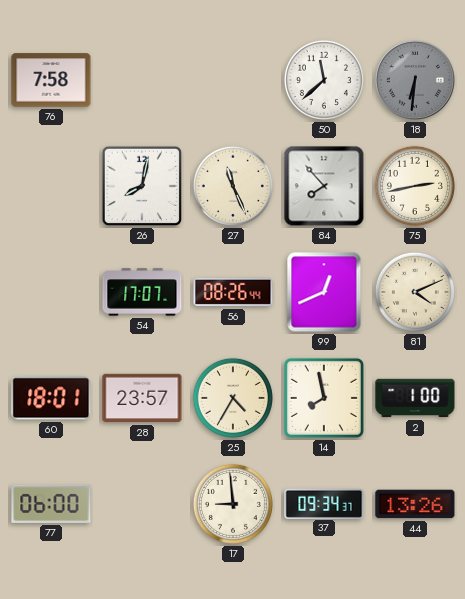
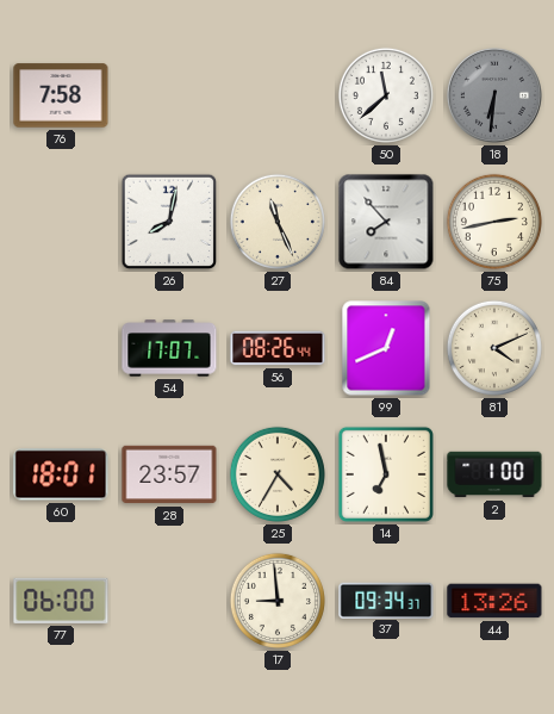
14: 7:58 -> 6:58 (386, 474)
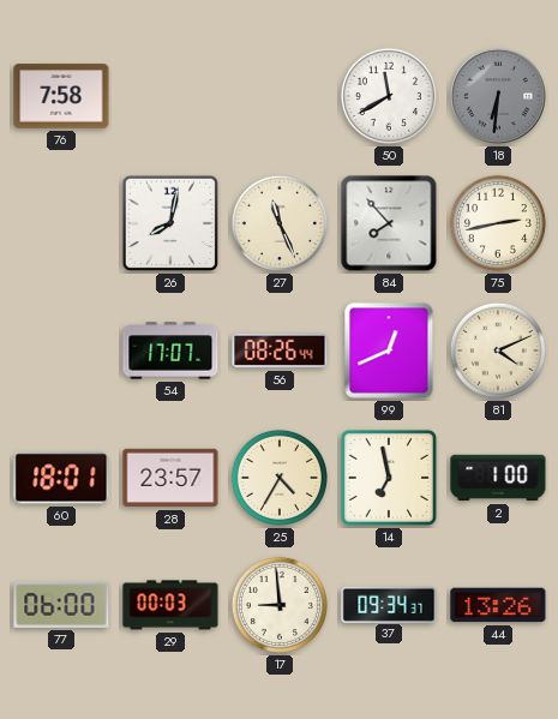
50: 11:38 -> 11:40 (389, 96)
29: none -> 00:03 (170, 605)
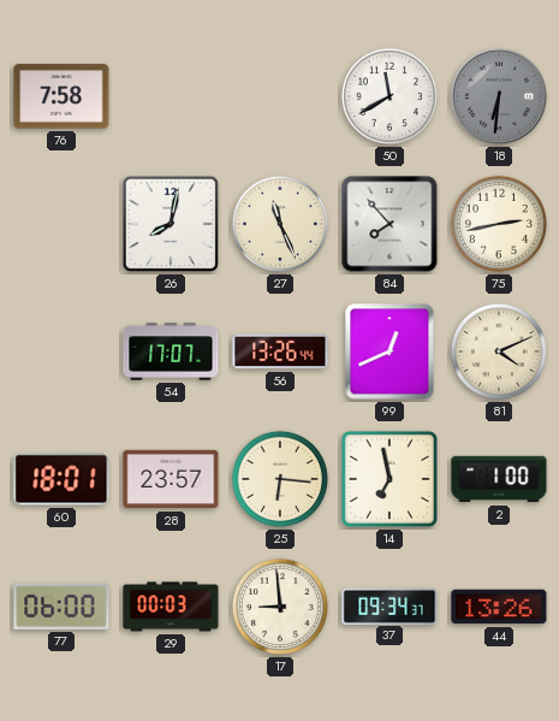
56: 08:26 -> 13:26 (280, 351)
25: 4:35 -> 6:16 (280, 479)
